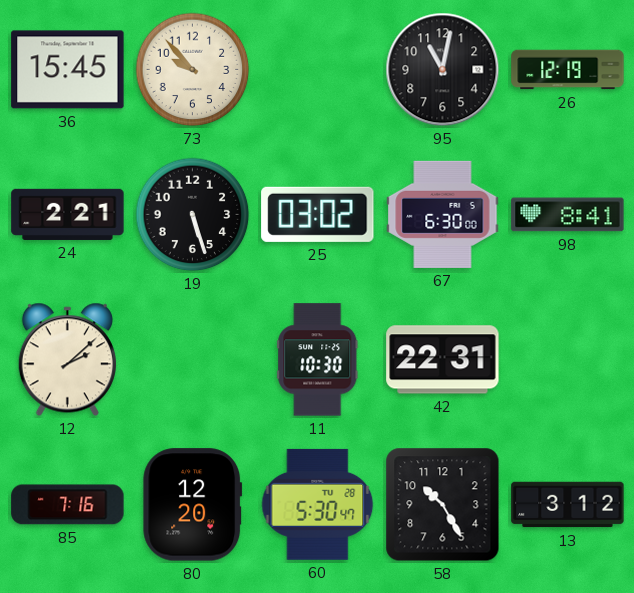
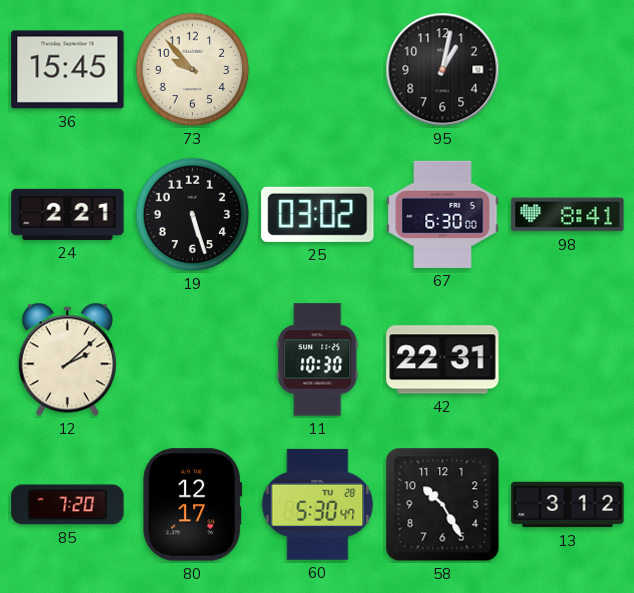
95: 11:02 -> 1:02 (443, 70)
26: 12:19 -> none (568, 70)
85: 7:16 -> 7:20 (68, 505)
80: 12:20 -> 12:17 (193, 505)
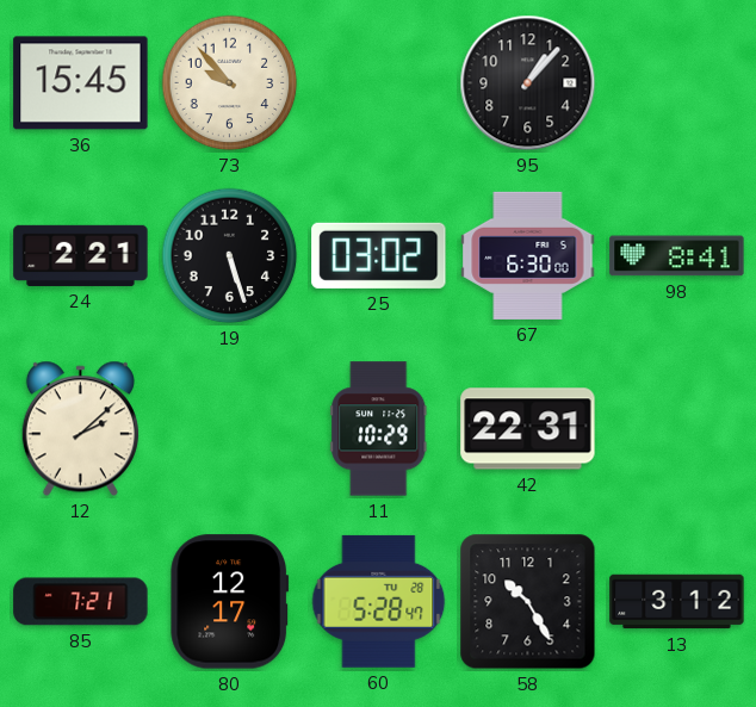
95: 1:02 -> 1:07 (528, 83)
11: 10:30 -> 10:29 (379, 429)
85: 7:20 -> 7:21 (81, 602)
60: 5:30 -> 5:28 (379, 601)
